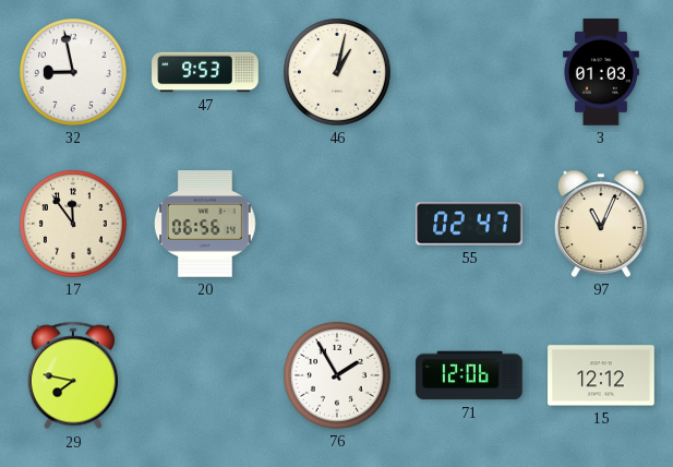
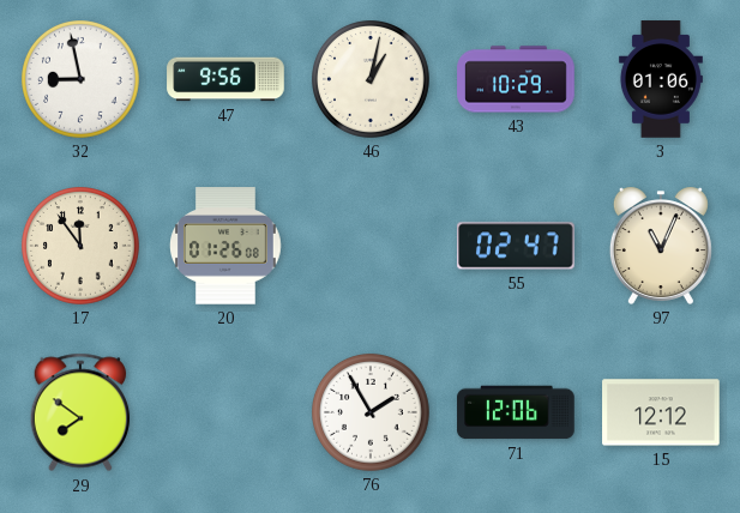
47: 9:53 -> 9:56 (225, 79)
43: none -> 10:29 (516, 79)
3: 01:03 -> 01:06 (661, 79)
20: 06:56 -> 01:26 (225, 246)
29: 7:47 -> 7:51 (80, 412)
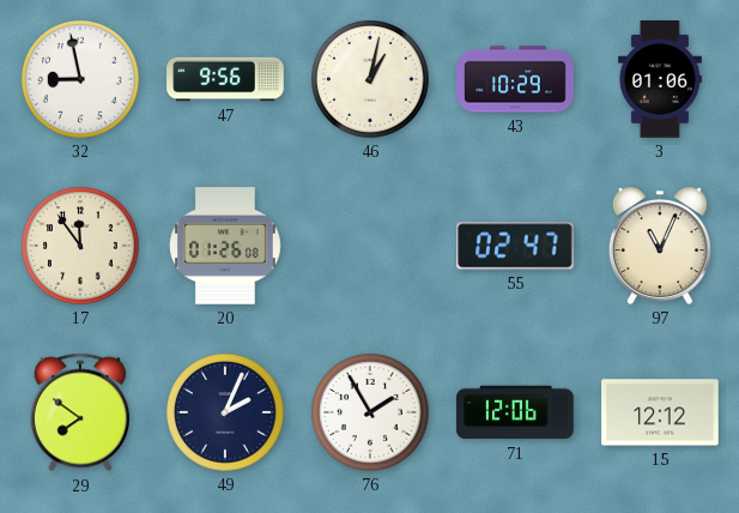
49: none -> 2:04 (226, 414)
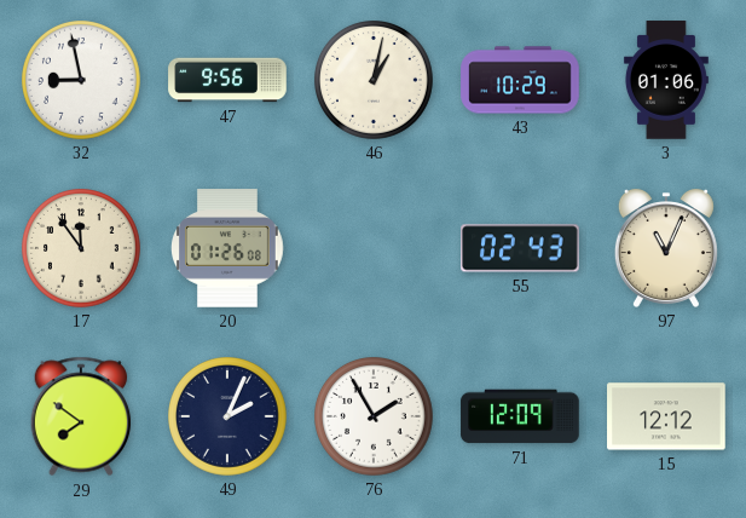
55: 02:47 -> 02:43 (520, 248)
71: 12:06 -> 12:09 (520, 416)
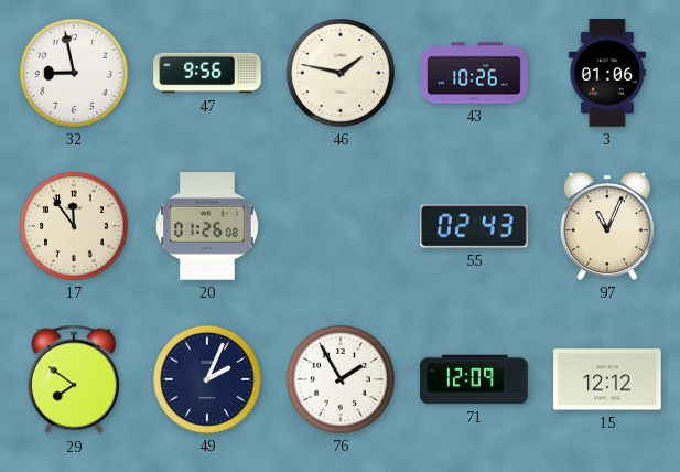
46: 1:02 -> 1:47 (342, 74)
43: 10:29 -> 10:26 (474, 73)
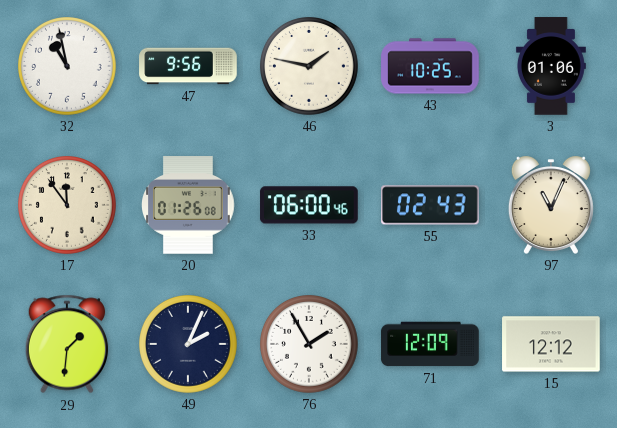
32: 8:58 -> 10:58 (68, 67)
43: 10:26 -> 10:25 (430, 66)
33: none -> 06:00 (309, 205)
29: 7:51 -> 1:31 (67, 344)
